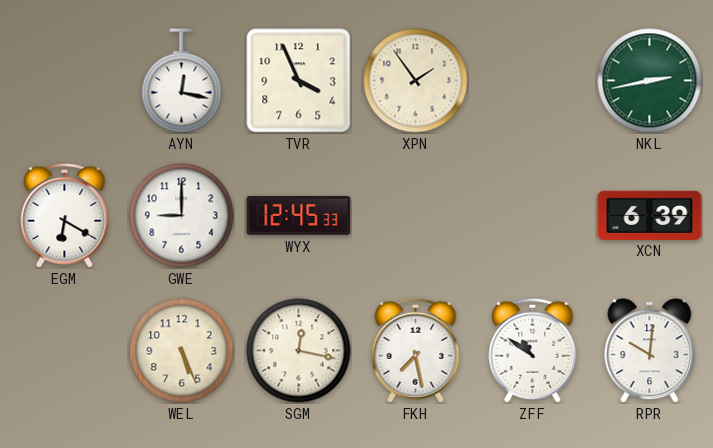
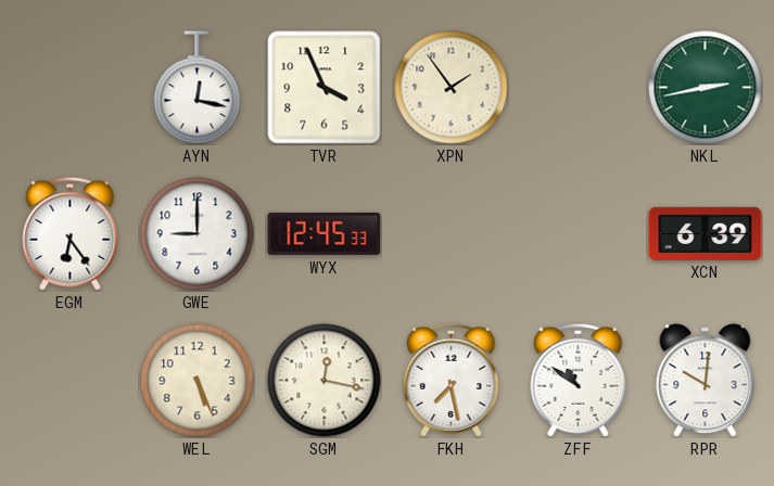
EGM: 6:20 -> 6:24 (71, 233)
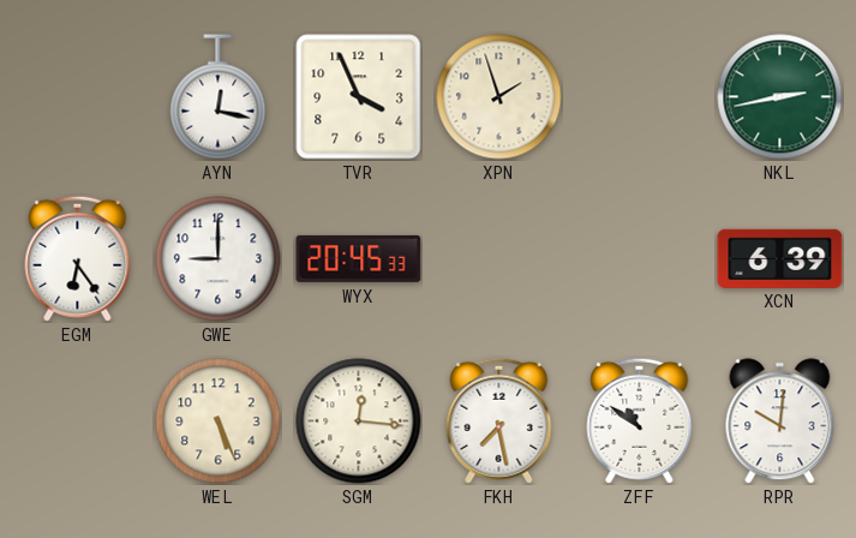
XPN: 1:54 -> 1:57 (499, 97)
WYX: 12:45 -> 20:45 (359, 258)
SGM: 12:17 -> 12:16 (359, 422)
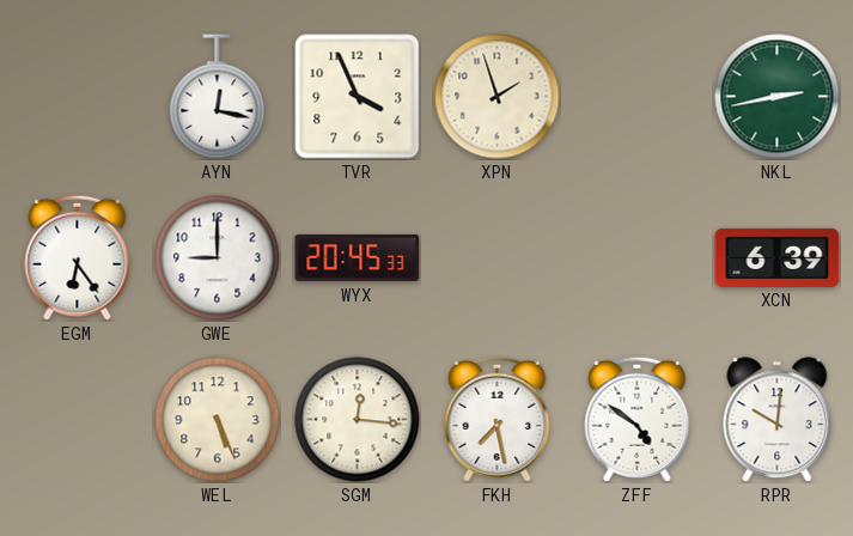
ZFF: 10:51 -> 4:51 (638, 419)
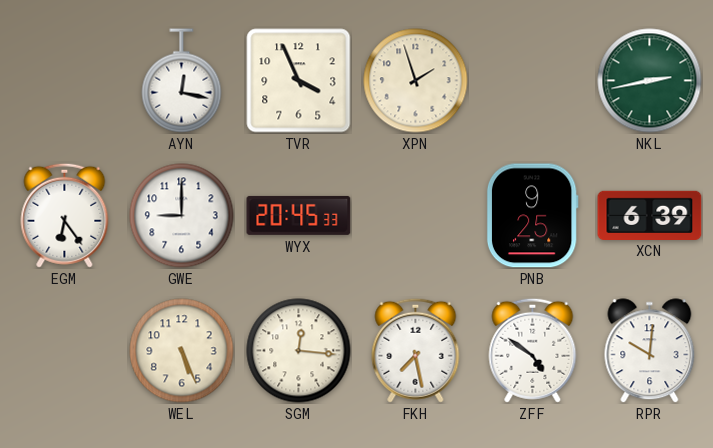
PNB: none -> 9:25 (532, 216)
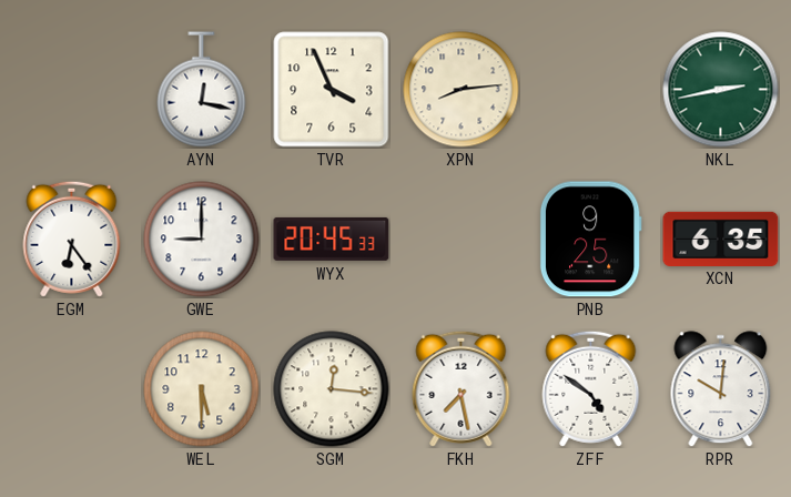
XPN: 1:57 -> 8:14 (462, 90)
XCN: 6:39 -> 6:35 (721, 239)
WEL: 5:26 -> 5:30 (202, 389)
